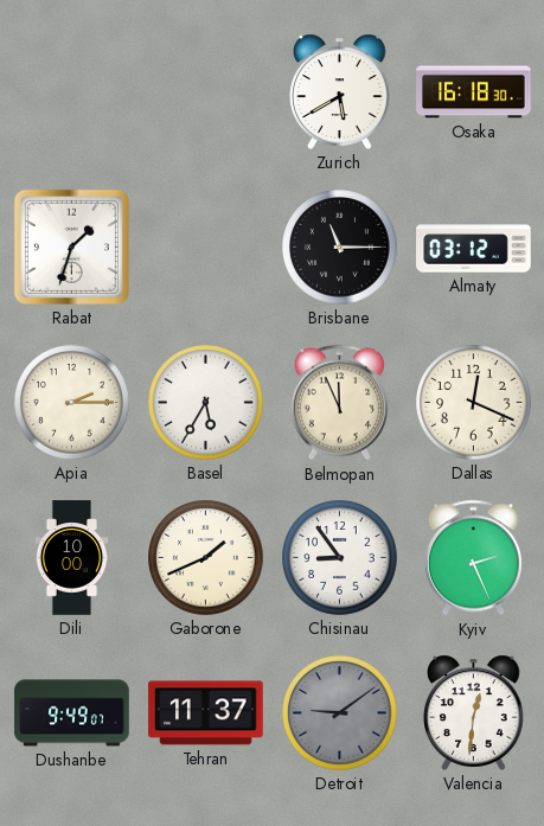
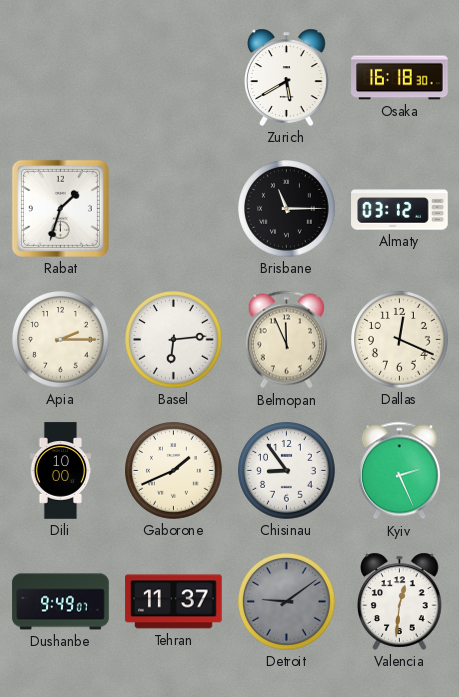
Basel: 5:35 -> 6:14 (174, 340)
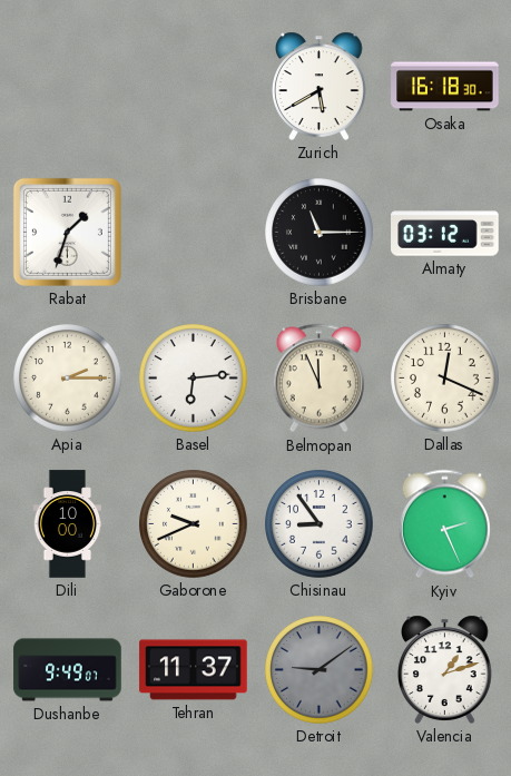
Gaborone: 1:41 -> 9:41 (194, 524)
Valencia: 12:31 -> 1:12 (445, 669)
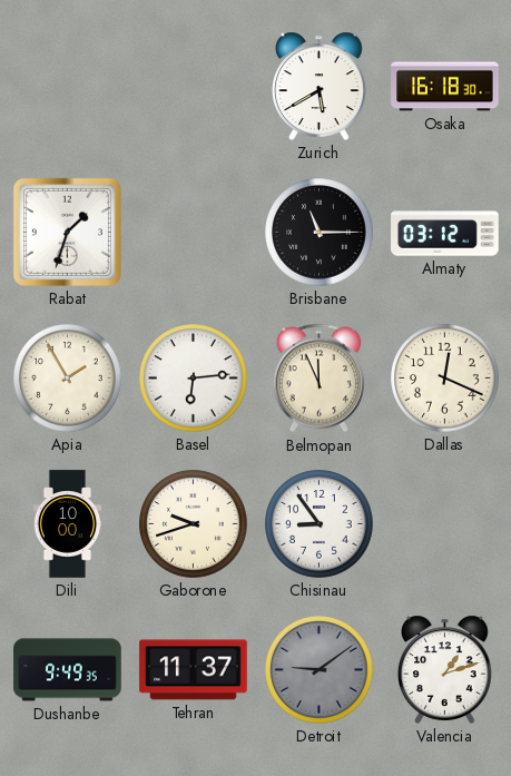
Apia: 2:15 -> 1:55 (68, 379)
Gaborone: 9:41 -> 9:42 (194, 524)
Kyiv: 2:26 -> none (444, 524)
Dushanbe: 9:49:07 -> 9:49:35 (68, 670)
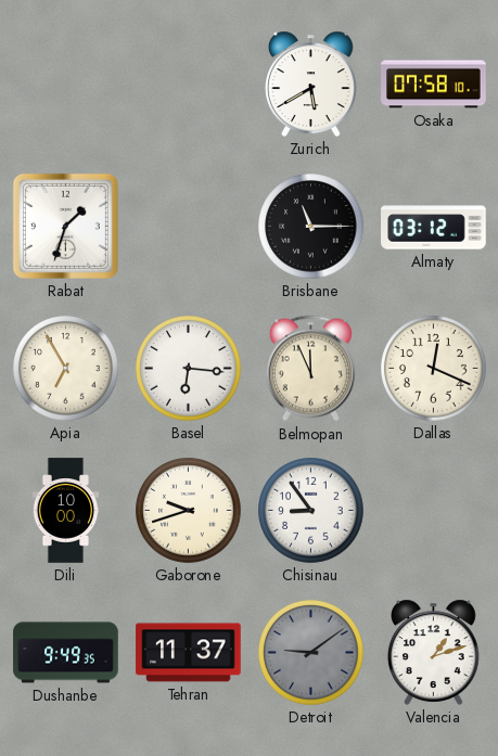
Osaka: 16:18 -> 07:58 (434, 85)
Apia: 1:55 -> 6:55 (66, 369)
Basel: 6:14 -> 6:16 (189, 369)
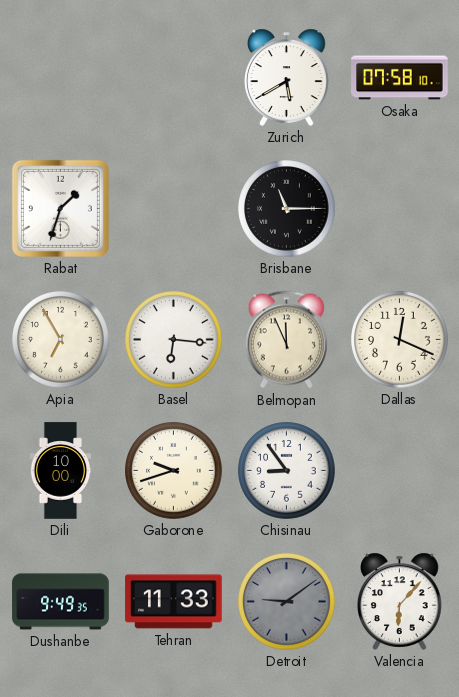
Almaty: 03:12 -> none (434, 227)
Tehran: 11:37 -> 11:33 (174, 602)
Valencia: 1:12 -> 6:07 (400, 601)
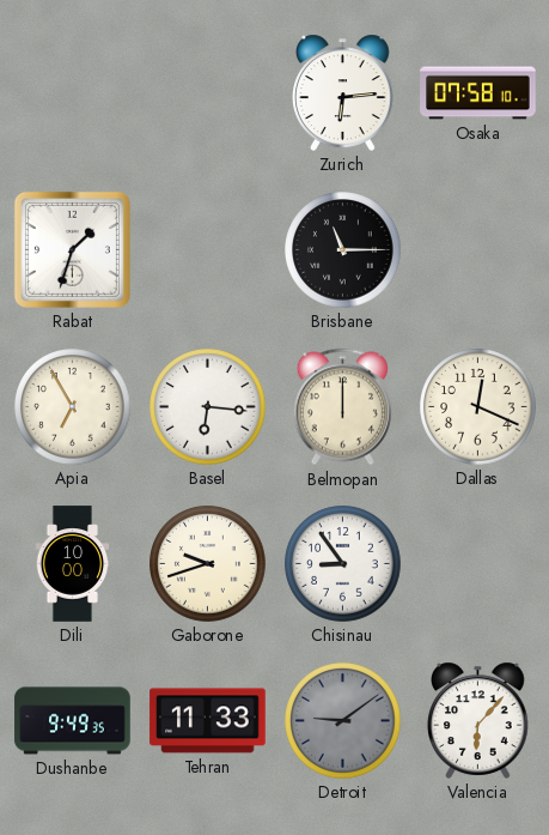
Zurich: 5:40 -> 6:14 (343, 92)
Belmopan: 11:56 -> 12:00 (342, 407)
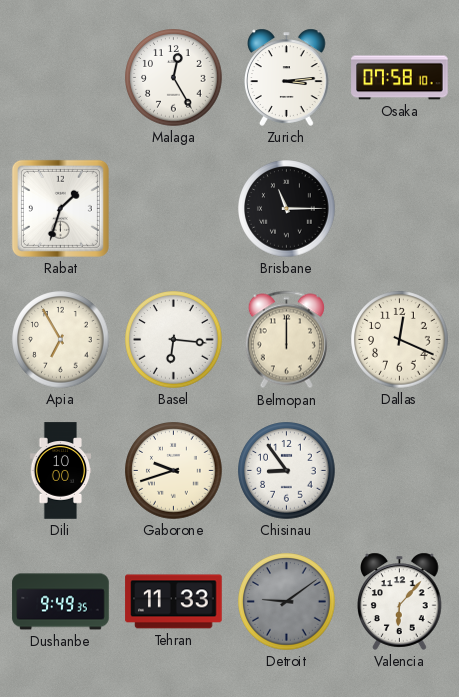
Malaga: none -> 12:25 (174, 78)
Zurich: 6:14 -> 3:14 (287, 77)
